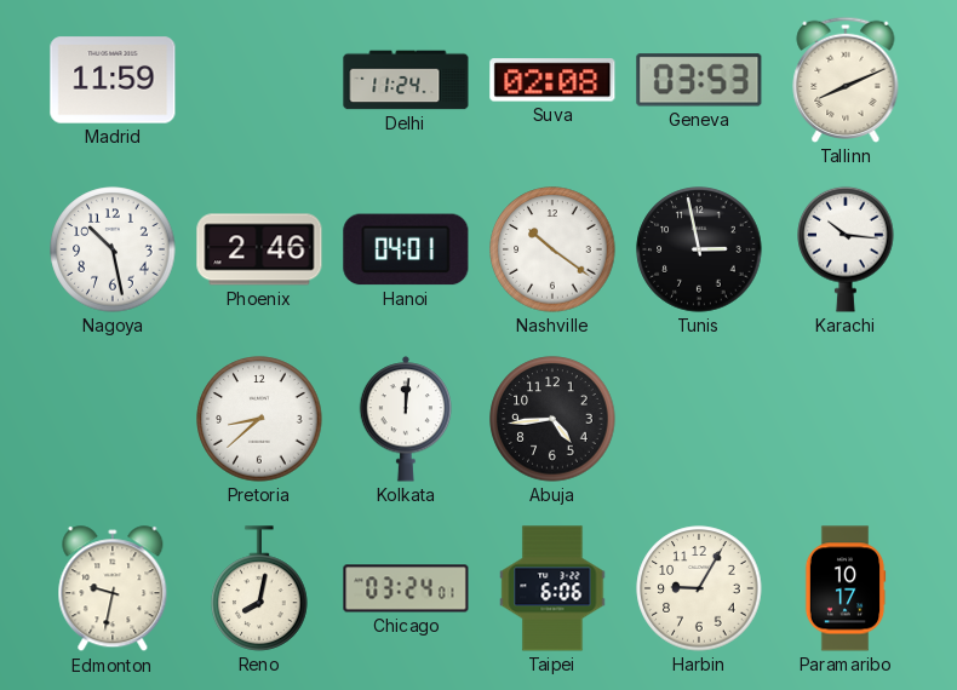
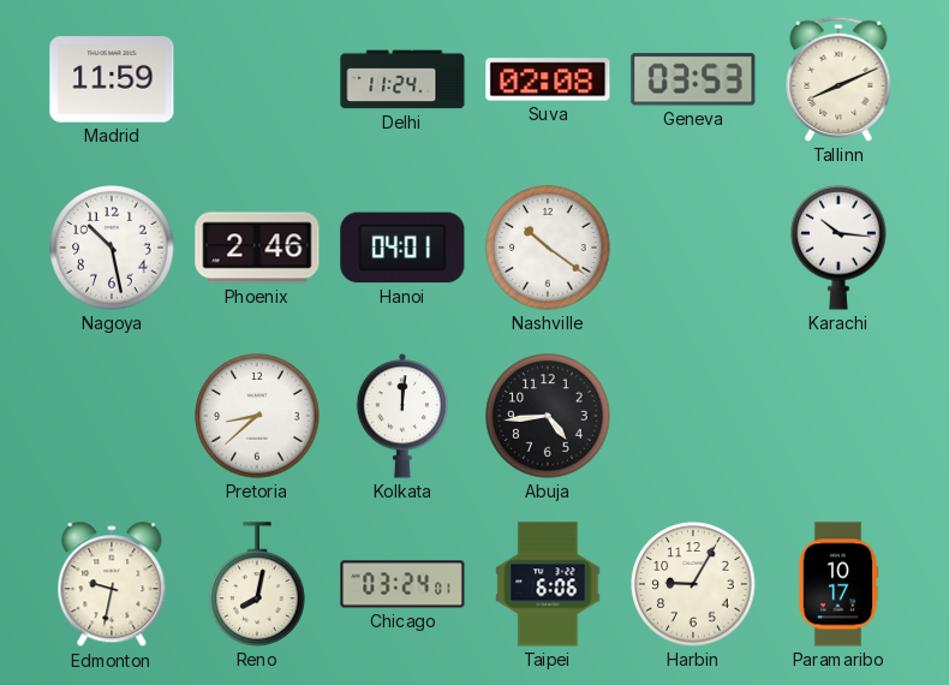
Tunis: 2:58 -> none (699, 249)
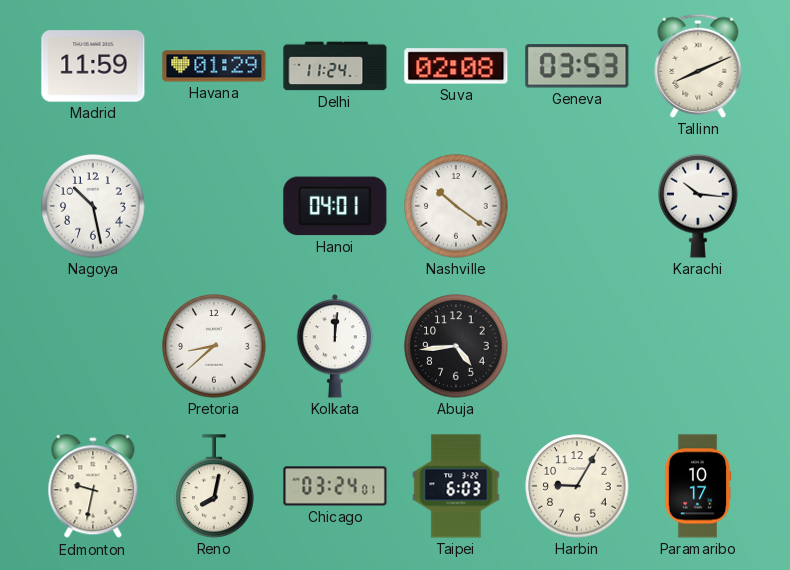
Havana: none -> 01:29 (214, 66)
Phoenix: 2:46 -> none (257, 248)
Taipei: 6:06 -> 6:03 (456, 486)
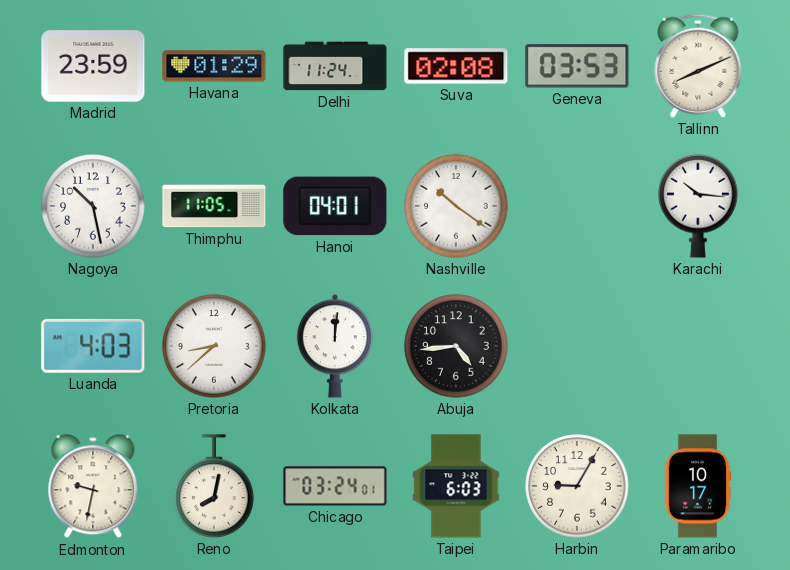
Madrid: 11:59 -> 23:59 (93, 66)
Thimphu: none -> 11:05 (214, 206)
Luanda: none -> 4:03 (93, 346)
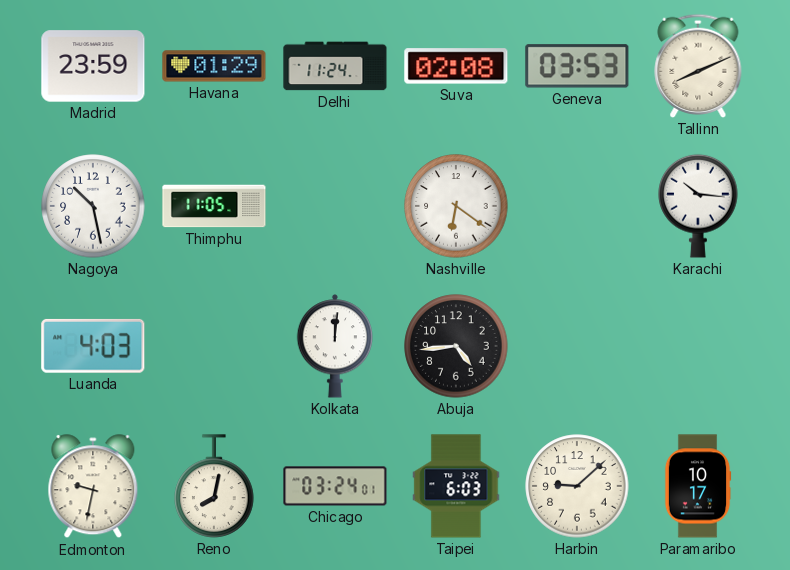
Hanoi: 04:01 -> none (335, 206)
Nashville: 10:21 -> 6:21 (456, 206)
Pretoria: 8:38 -> none (214, 346)
Harbin: 9:05 -> 9:08 (577, 486)
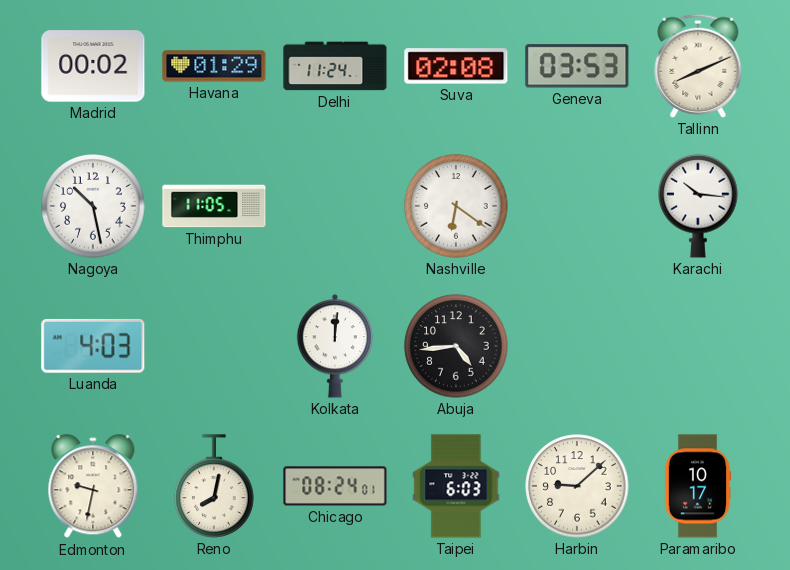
Madrid: 23:59 -> 00:02 (93, 66)
Chicago: 03:24 -> 08:24 (335, 486)
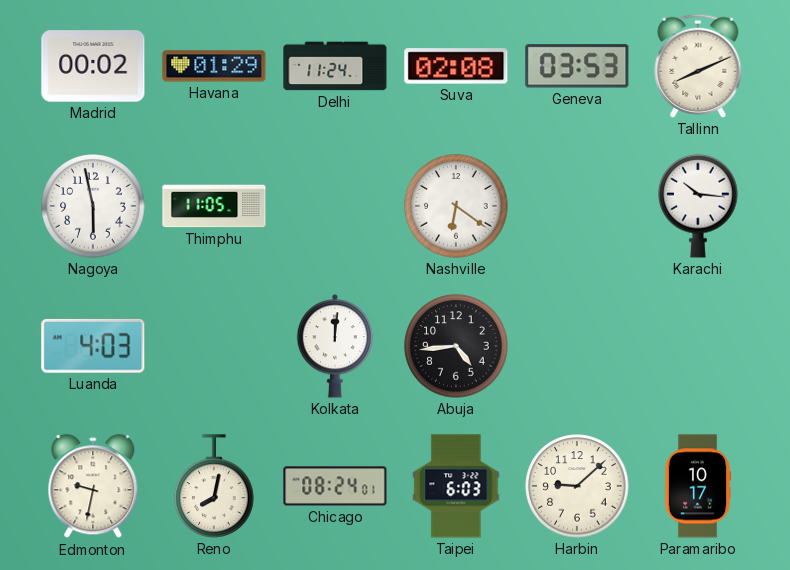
Nagoya: 10:28 -> 5:58 (93, 206)
